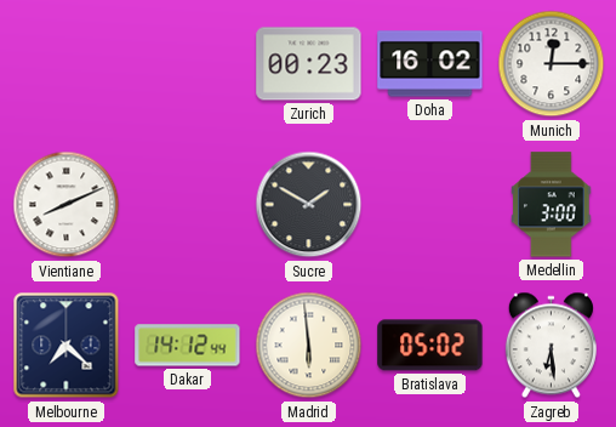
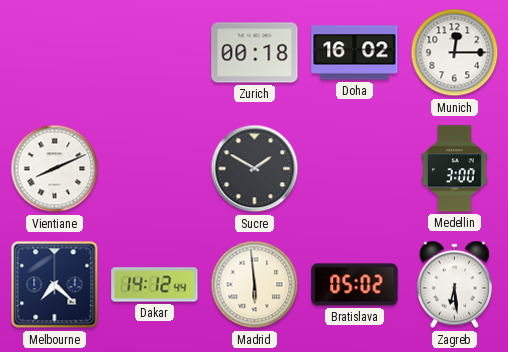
Zurich: 00:23 -> 00:18 (255, 53)
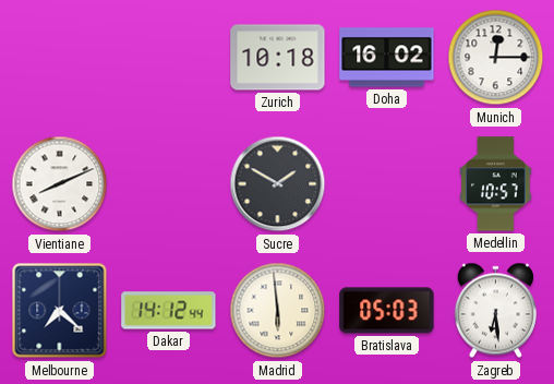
Zurich: 00:18 -> 10:18 (278, 58)
Medellin: 3:00 -> 10:57 (496, 184)
Bratislava: 05:02 -> 05:03 (387, 311)
